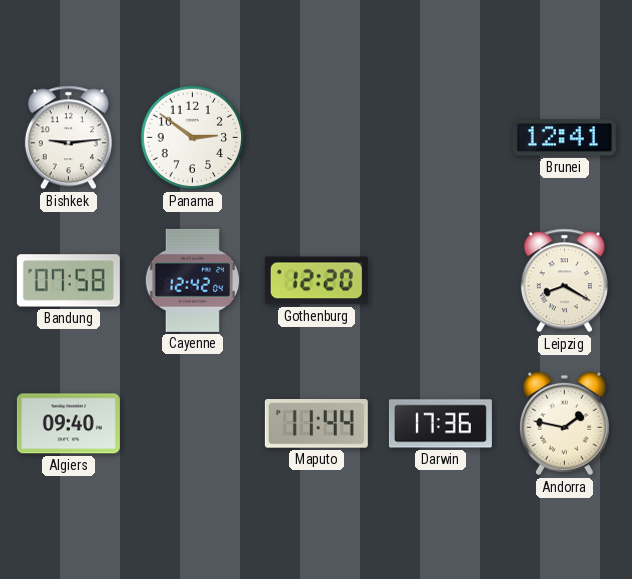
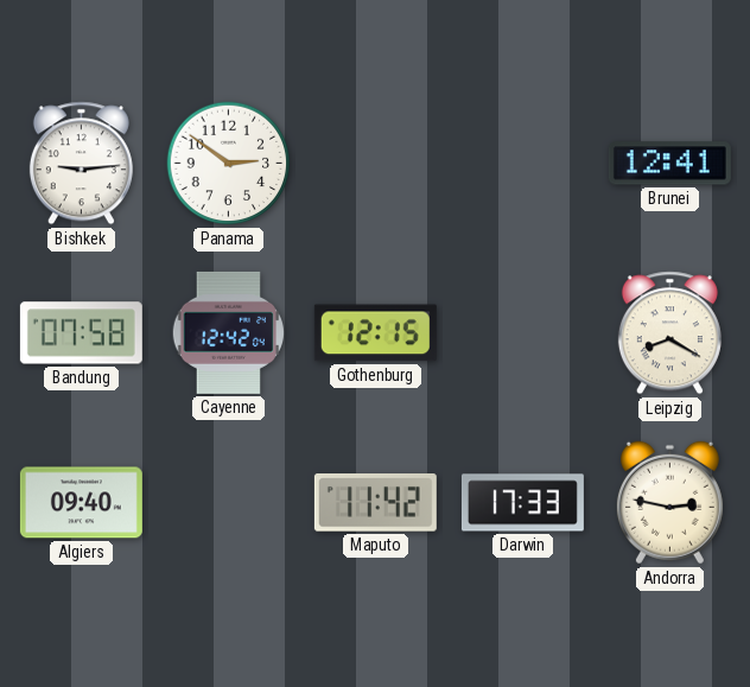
Gothenburg: 12:20 -> 12:15 (375, 333)
Maputo: 11:44 -> 11:42 (375, 503)
Darwin: 17:36 -> 17:33 (522, 503)
Andorra: 1:47 -> 2:47 (669, 503)
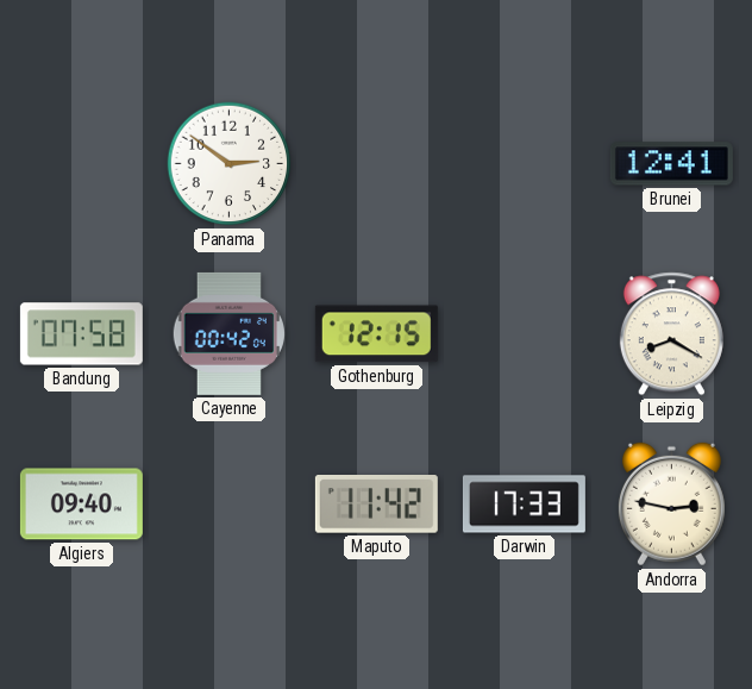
Bishkek: 9:14 -> none (81, 164)
Cayenne: 12:42 -> 00:42 (228, 333)
